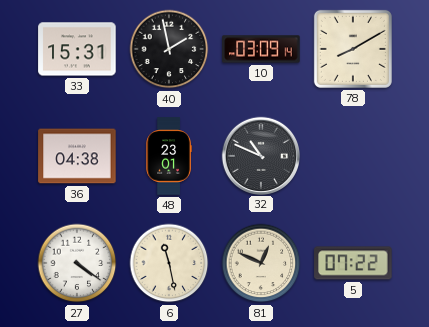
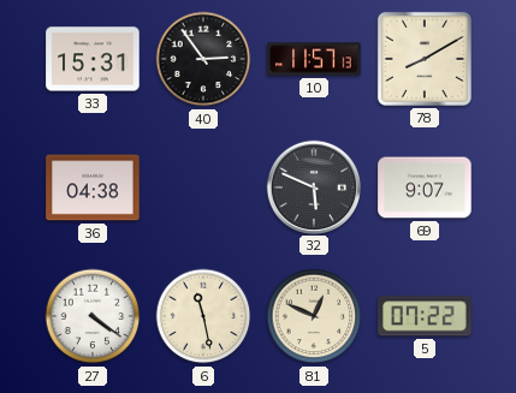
40: 1:58 -> 2:54 (203, 59)
10: 03:09 -> 11:57 (314, 59)
48: 23:01 -> none (169, 156)
32: 10:49 -> 5:49 (313, 186)
69: none -> 9:07 (425, 187)
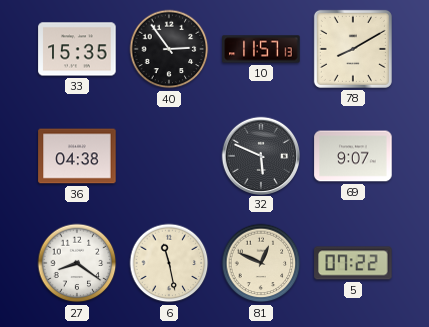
33: 15:31 -> 15:35 (77, 49)
27: 4:21 -> 8:21 (77, 263)
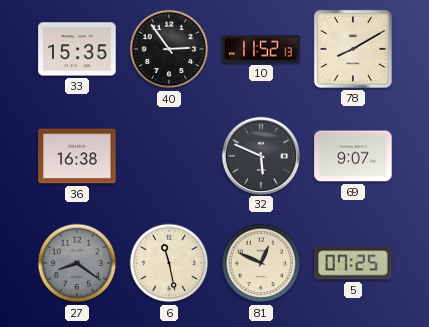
10: 11:57 -> 11:52 (261, 49)
36: 04:38 -> 16:38 (77, 156)
27 dial: white -> grey (77, 263)
5: 07:22 -> 07:25 (353, 263)
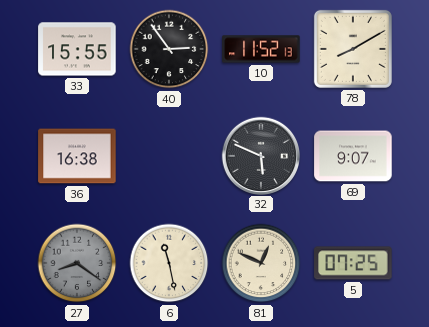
33: 15:35 -> 15:55 (77, 49)
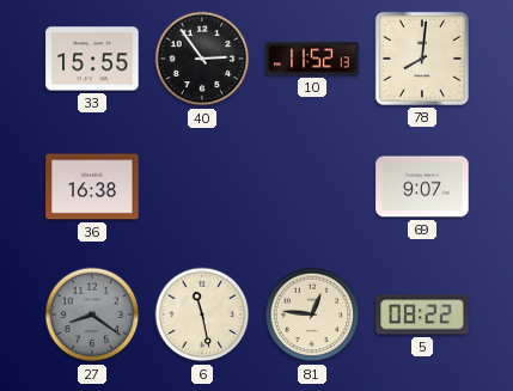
78: 8:10 -> 8:01 (422, 59)
32: 5:49 -> none (260, 155)
81: 12:49 -> 12:46 (312, 314)
5: 07:25 -> 08:22 (422, 314)
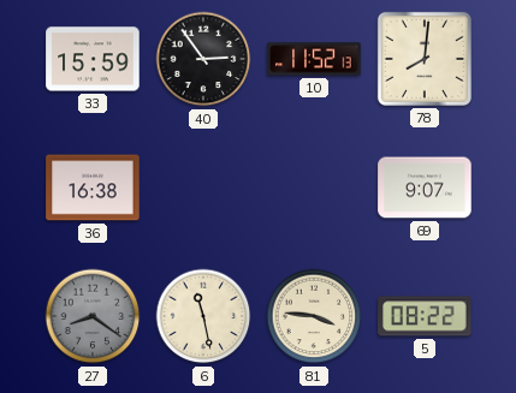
33: 15:55 -> 15:59 (93, 59)
81: 12:46 -> 3:46 (314, 316)
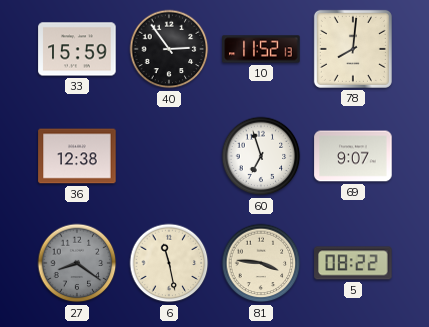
36: 16:38 -> 12:38 (77, 156)
60: none -> 6:57 (261, 156)
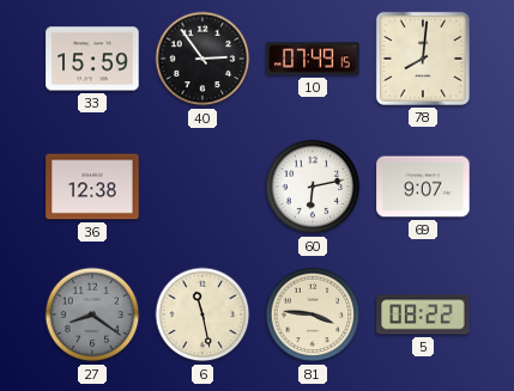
10: 11:52 -> 07:49 (313, 59)
60: 6:57 -> 6:13 (313, 187)
